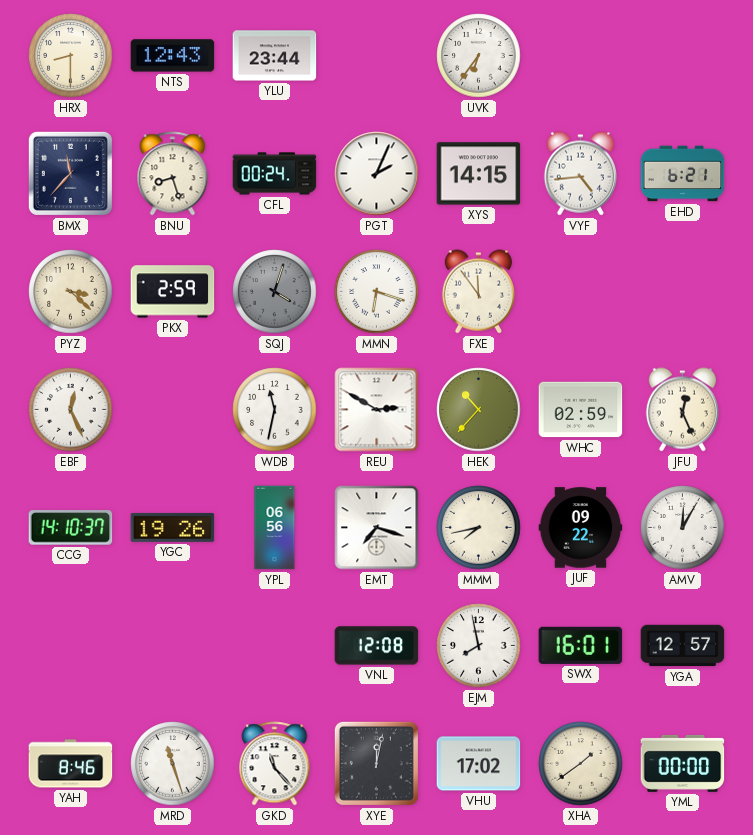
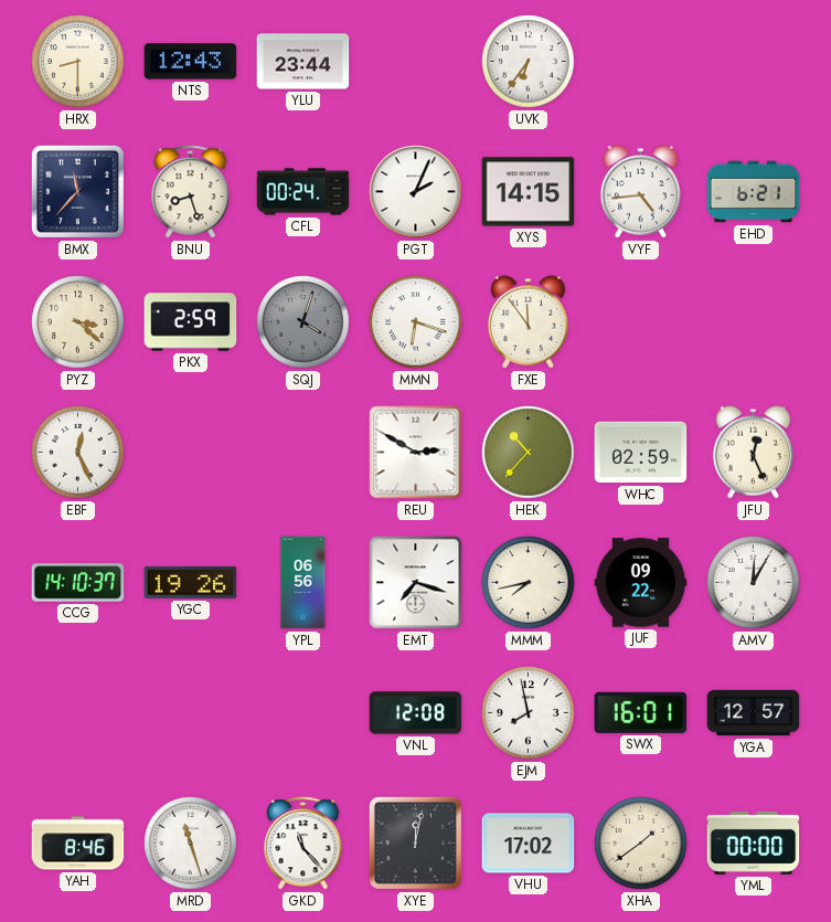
WDB: 11:32 -> none (275, 410)
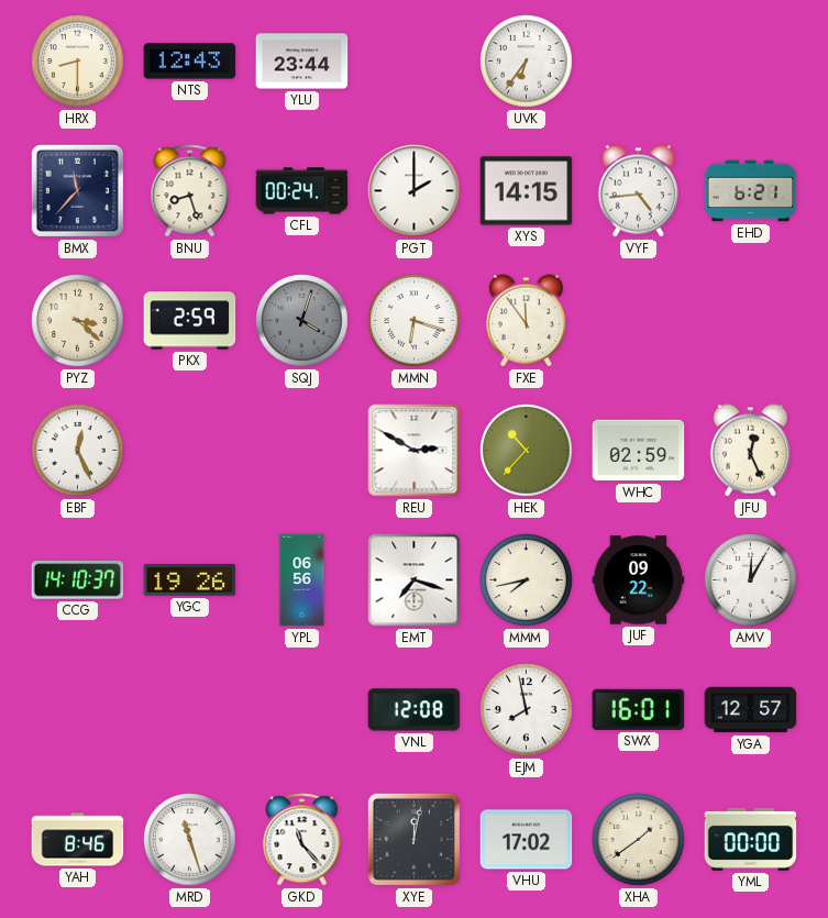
PGT: 2:04 -> 2:00 (415, 191)
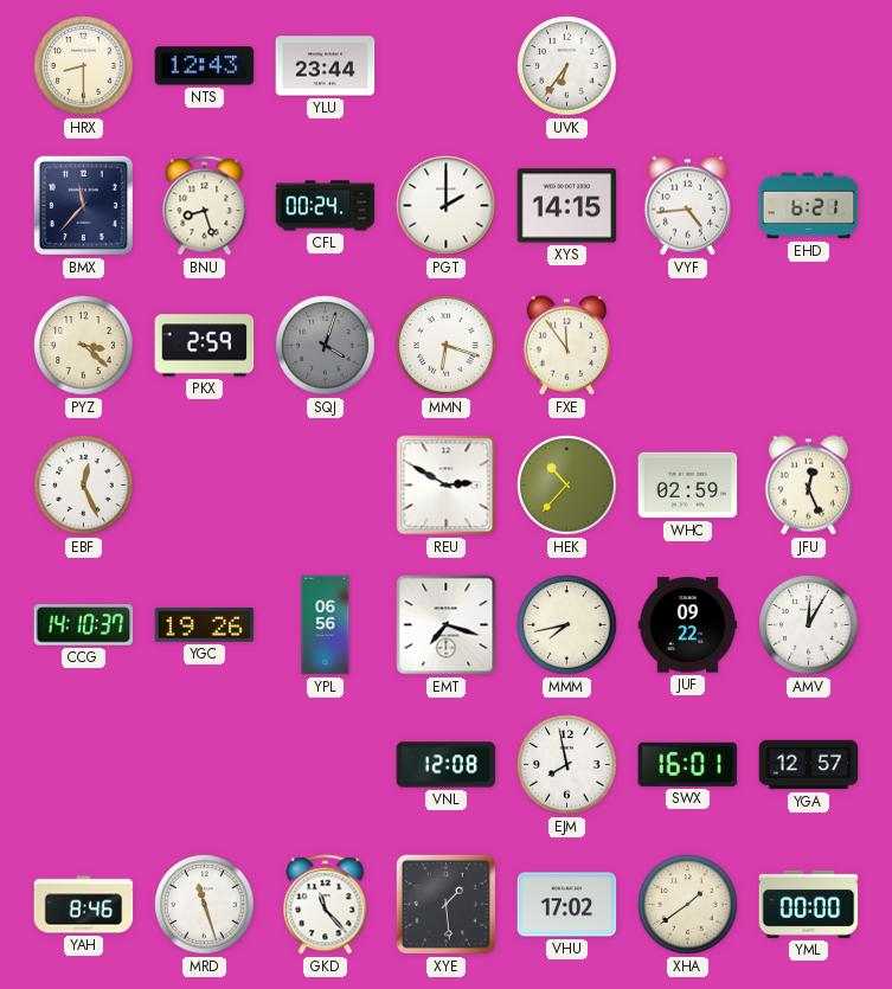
XYE: 12:02 -> 1:29 (445, 904)
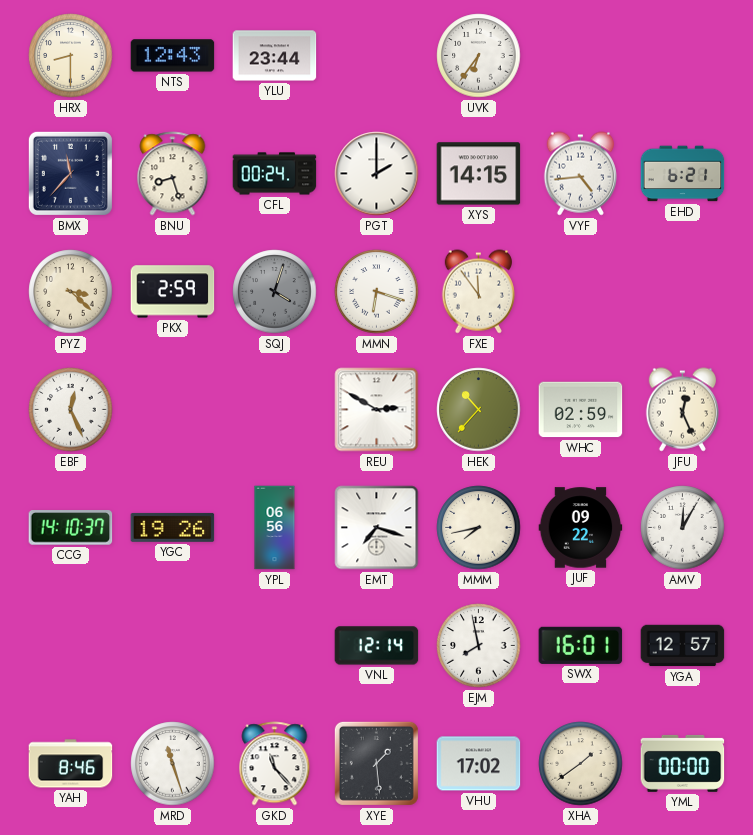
VNL: 12:08 -> 12:14 (377, 646)
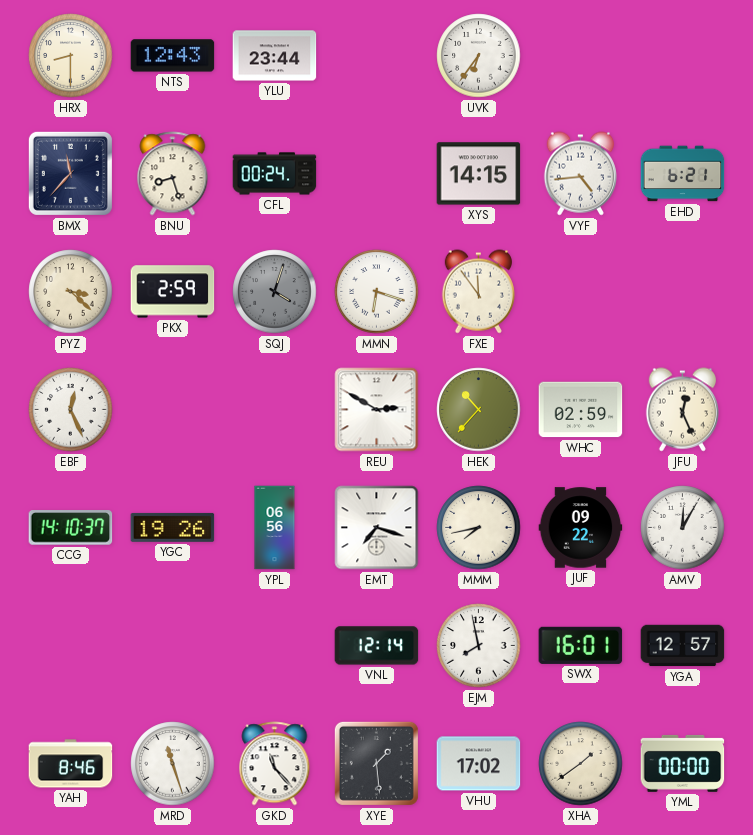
PGT: 2:00 -> none (377, 174)
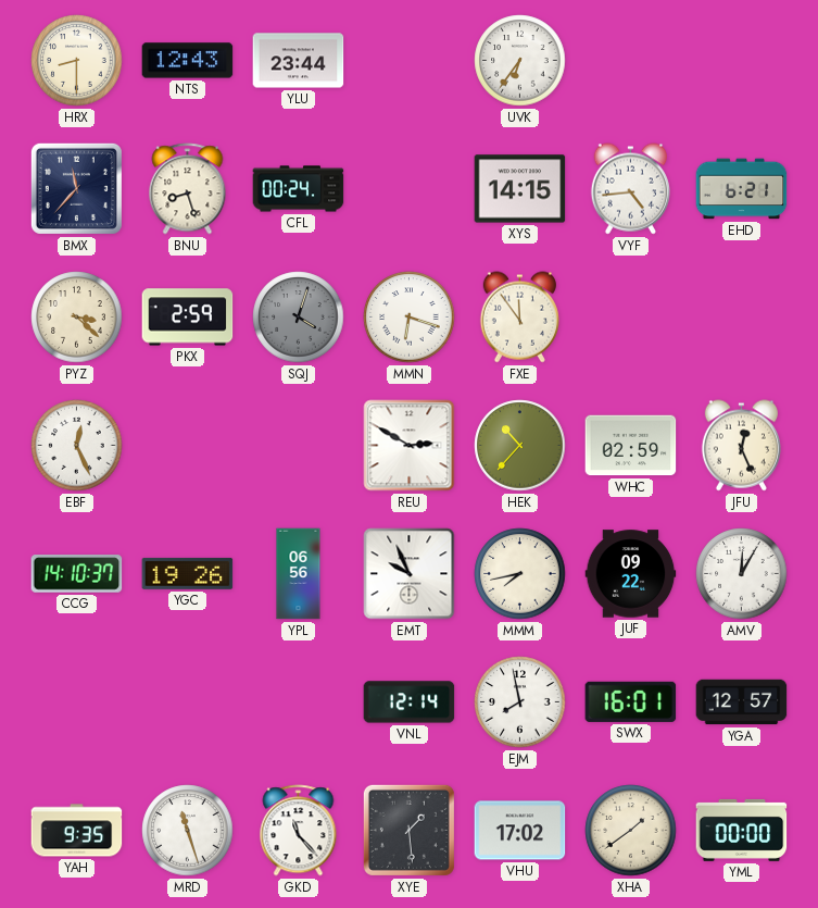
EMT: 7:18 -> 9:56 (410, 574)
YAH: 8:46 -> 9:35 (77, 831)
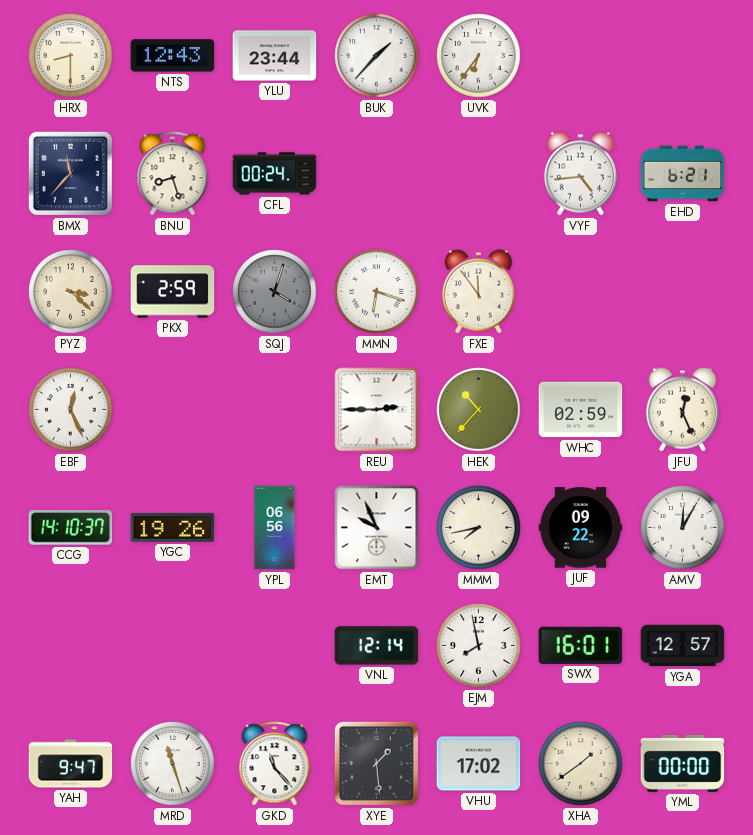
BUK: none -> 1:37 (377, 56)
XYS: 14:15 -> none (520, 189)
REU: 2:50 -> 2:45 (377, 410)
YAH: 9:35 -> 9:47 (71, 764)
